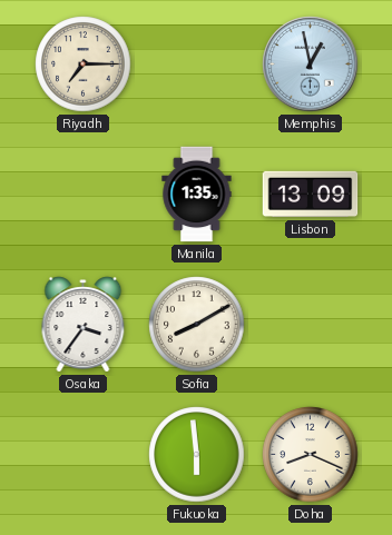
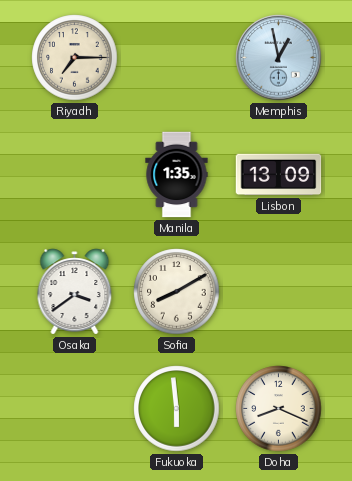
Osaka: 3:36 -> 3:39 (75, 292)
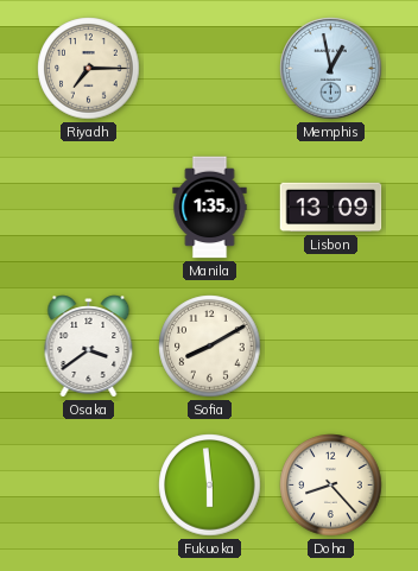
Doha: 8:19 -> 8:23 (331, 486)
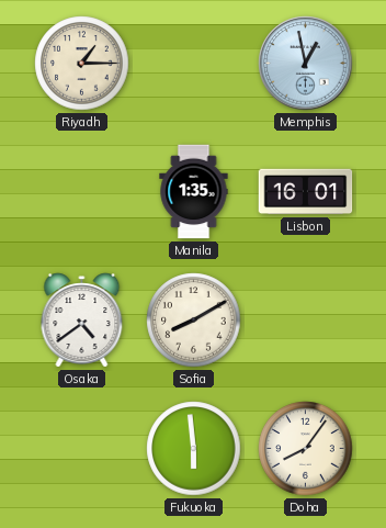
Riyadh: 7:15 -> 1:15 (82, 64)
Lisbon: 13:09 -> 16:01 (306, 192)
Osaka: 3:39 -> 4:39 (82, 321)
Doha: 8:23 -> 8:06 (306, 449)
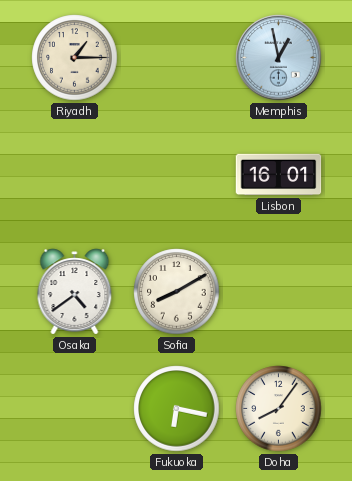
Manila: 1:35 -> none (194, 192)
Fukuoka: 5:59 -> 6:17 (177, 409)
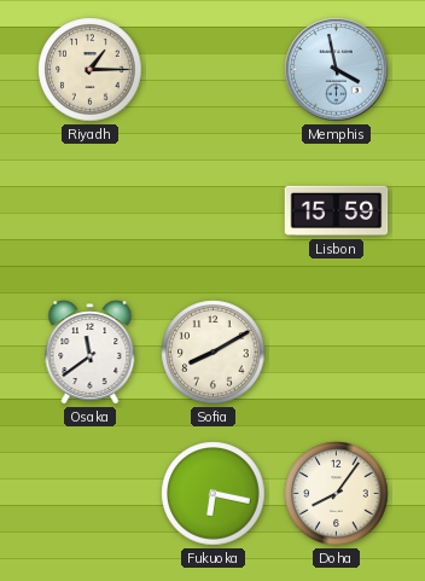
Memphis: 12:58 -> 3:58 (337, 70)
Lisbon: 16:01 -> 15:59 (337, 211)
Osaka: 4:39 -> 11:39 (91, 353)
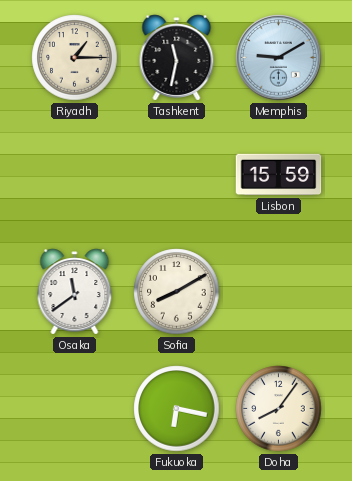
Tashkent: none -> 11:32 (177, 58)
Memphis: 3:58 -> 9:10 (279, 58)
